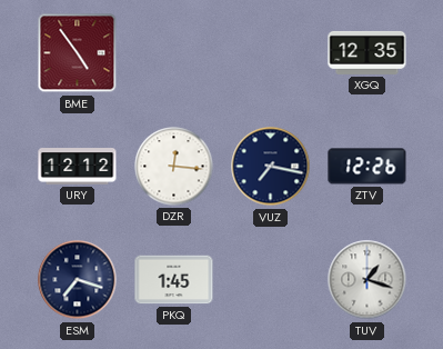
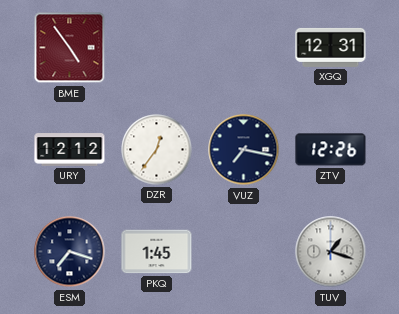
XGQ: 12:35 -> 12:31 (331, 47)
DZR: 12:16 -> 12:36 (157, 150)
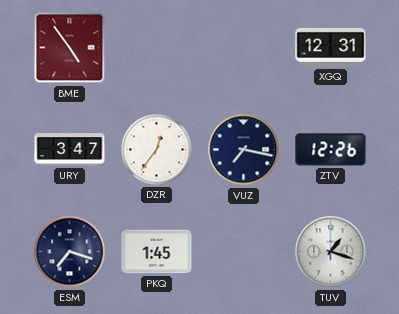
URY: 12:12 -> 3:47 (70, 150)
